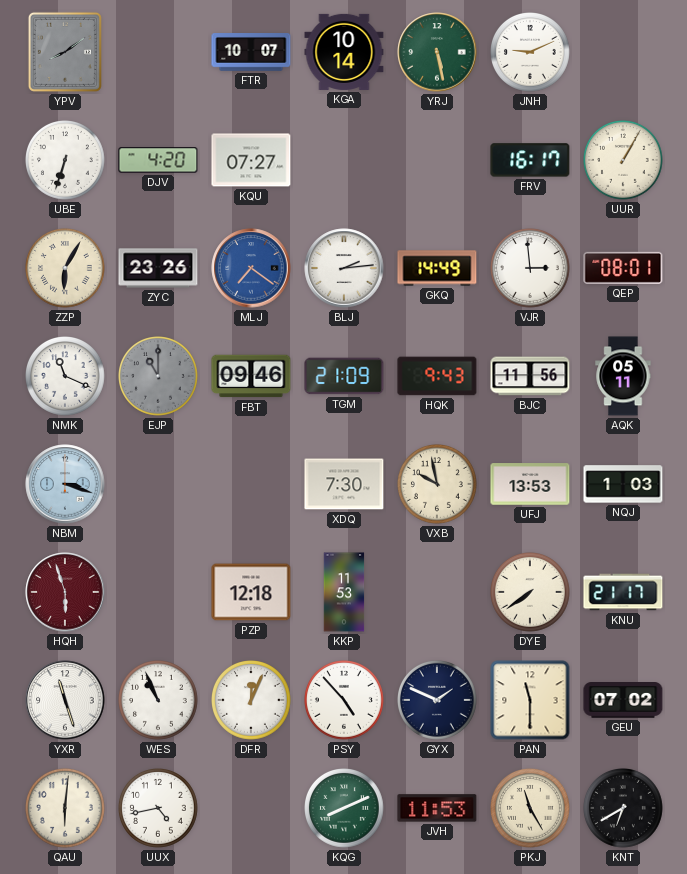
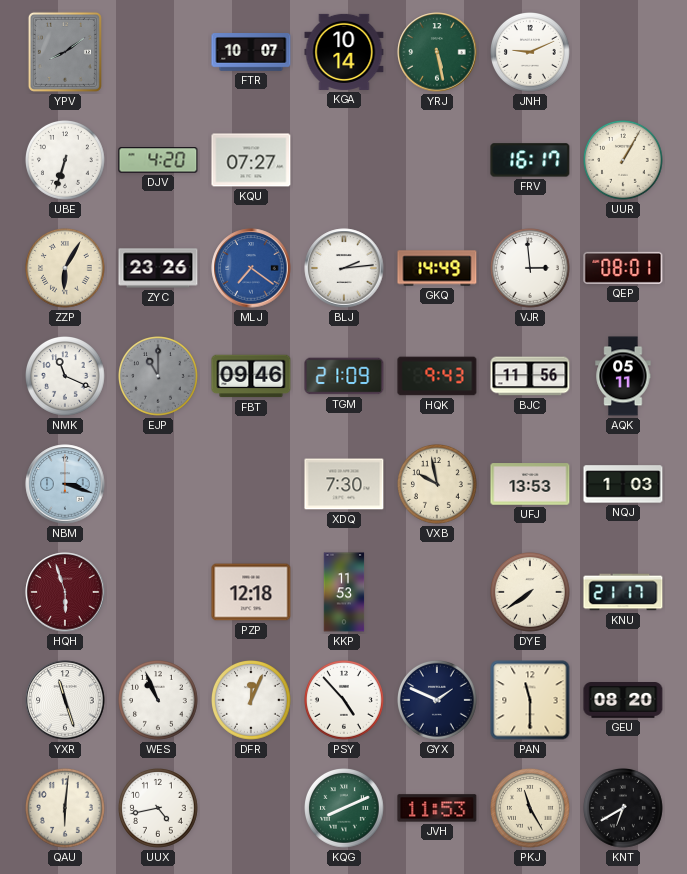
GEU: 07:02 -> 08:20 (623, 700)
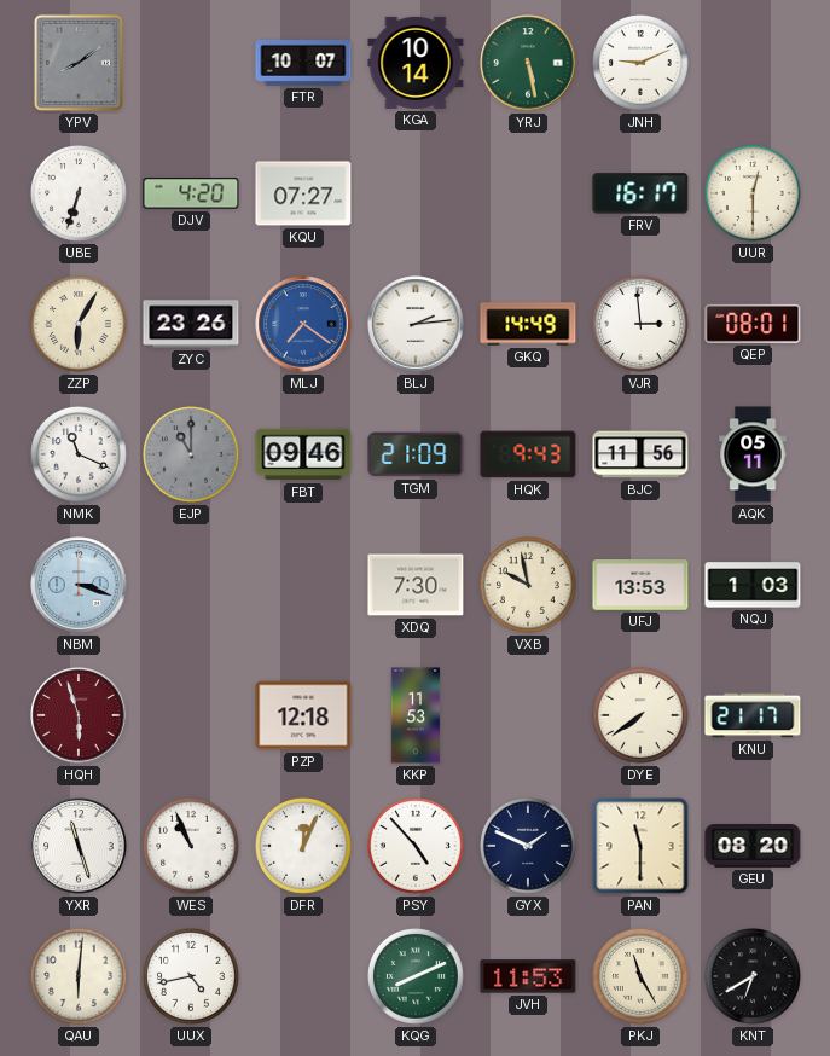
UUR: 1:05 -> 12:30 (754, 195)
